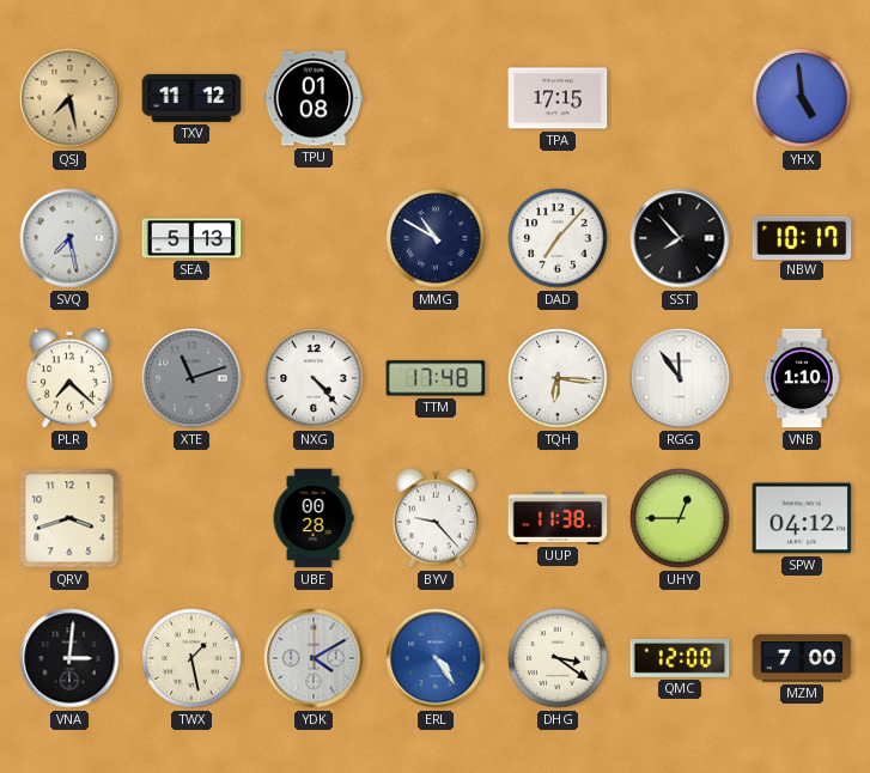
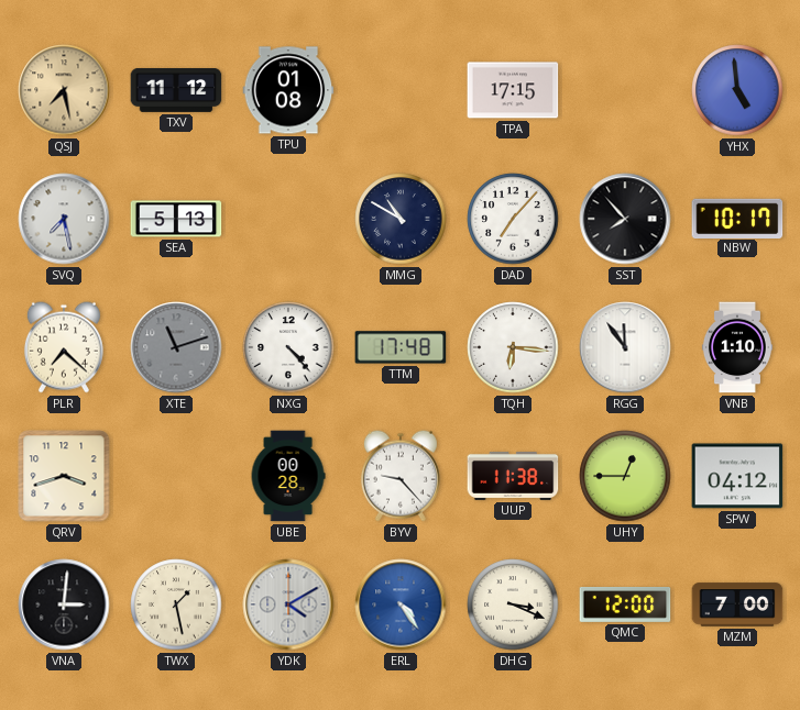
DHG: 3:21 -> 3:19 (513, 604)
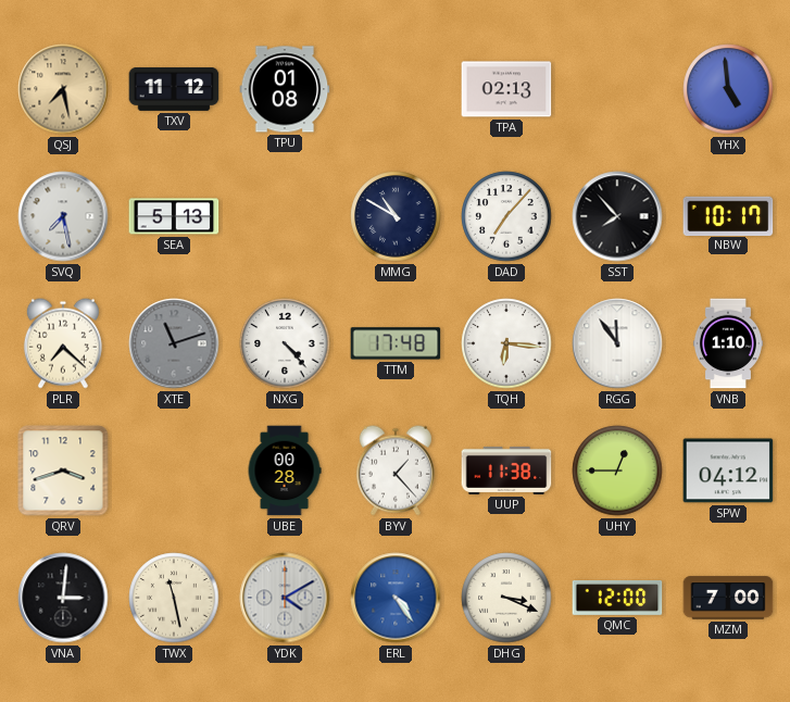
TPA: 17:15 -> 02:13 (506, 89)
BYV: 9:23 -> 1:23 (396, 471)
TWX: 1:28 -> 11:28 (174, 598)
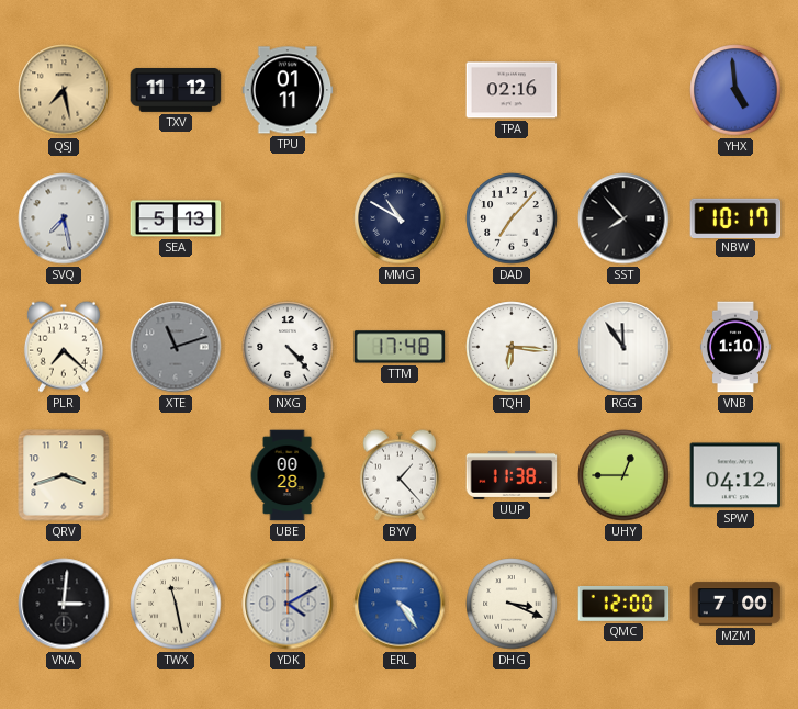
TPU: 01:08 -> 01:11 (288, 90)
TPA: 02:13 -> 02:16 (512, 90)
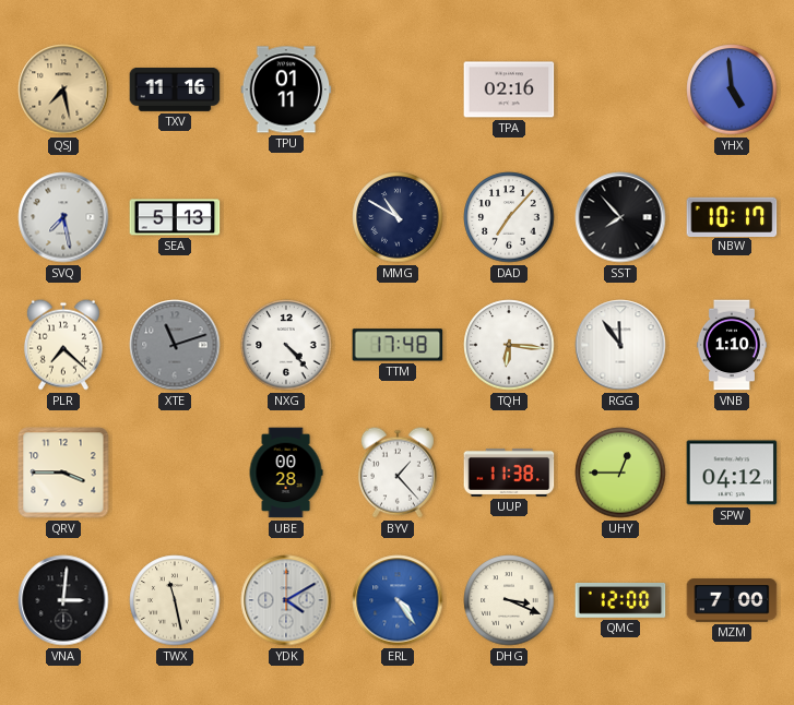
TXV: 11:12 -> 11:16 (175, 91)
QRV: 3:42 -> 3:45 (63, 473)
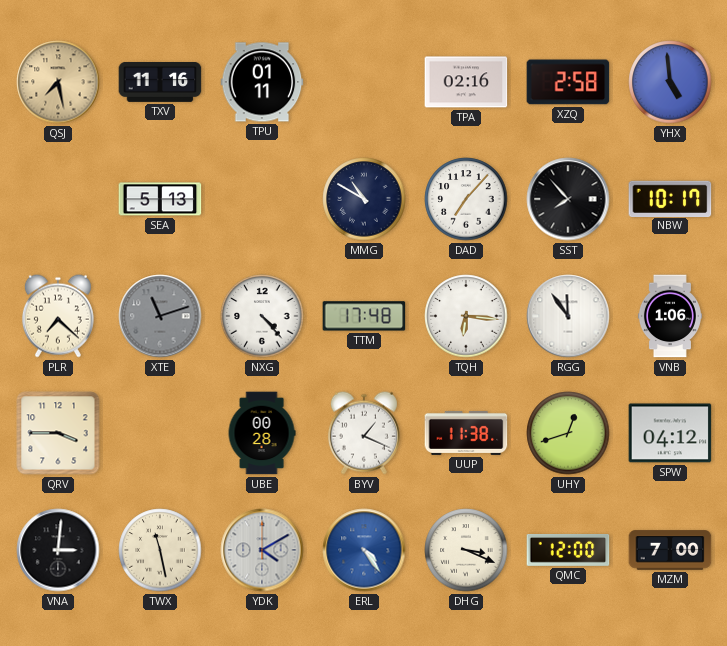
XZQ: none -> 2:58 (568, 82)
SVQ: 7:28 -> none (63, 217)
VNB: 1:10 -> 1:06 (670, 316)
BYV: 1:23 -> 1:19 (364, 433)
UHY: 12:45 -> 12:42 (568, 433)
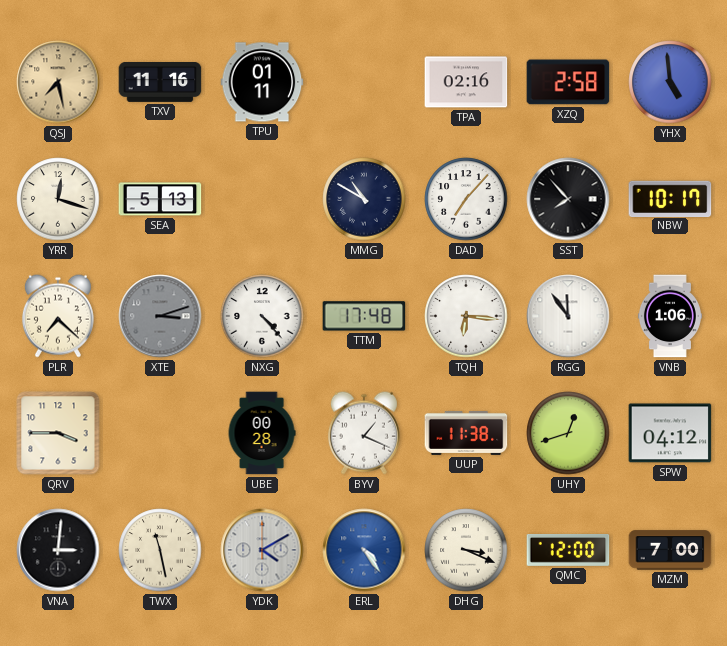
YRR: none -> 12:18 (58, 199)
XTE: 11:12 -> 3:12 (160, 316)
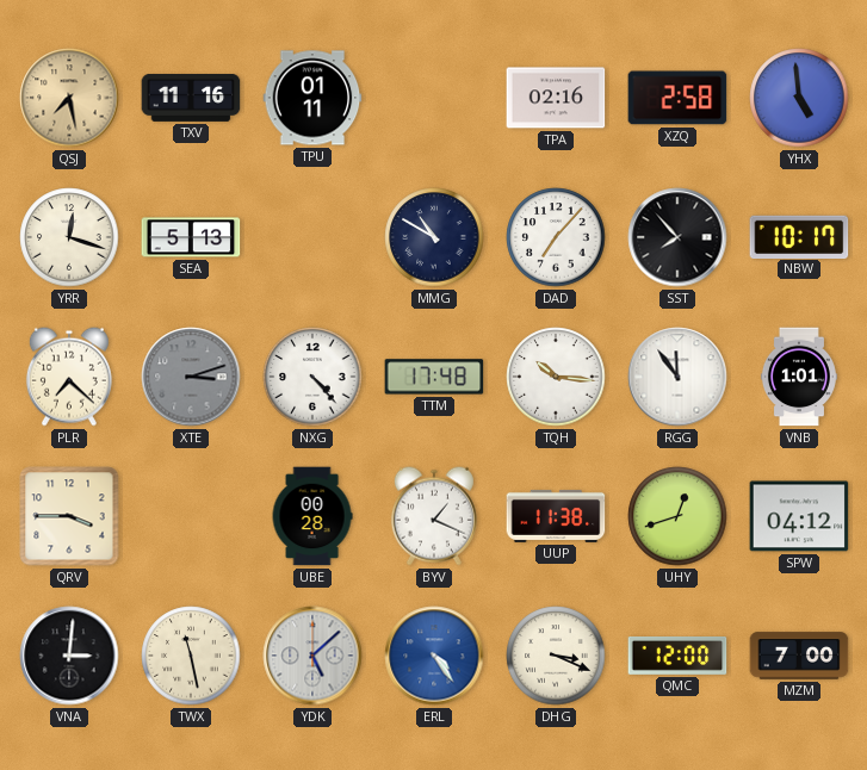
TQH: 6:16 -> 10:16 (556, 377)
VNB: 1:06 -> 1:01 (799, 377)
YDK: 4:10 -> 5:08 (312, 656)
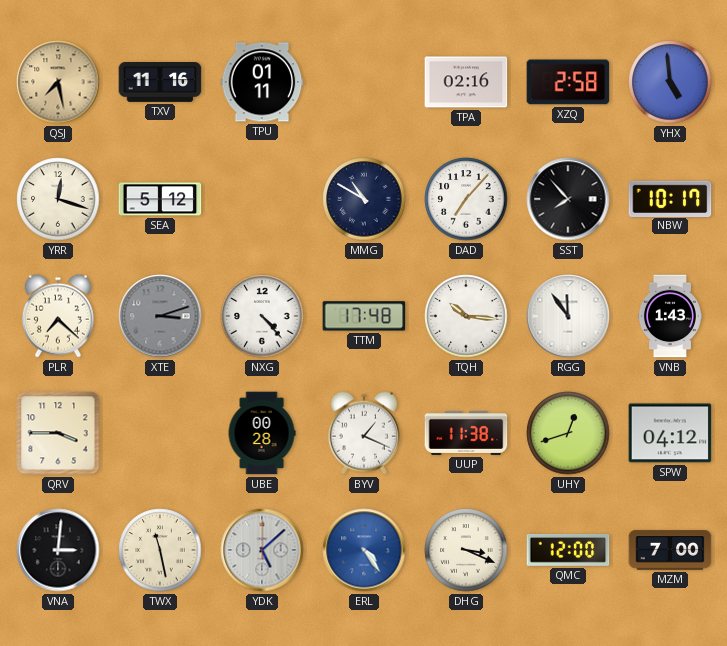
SEA: 5:13 -> 5:12 (160, 199)
VNB: 1:01 -> 1:43 (670, 316)
